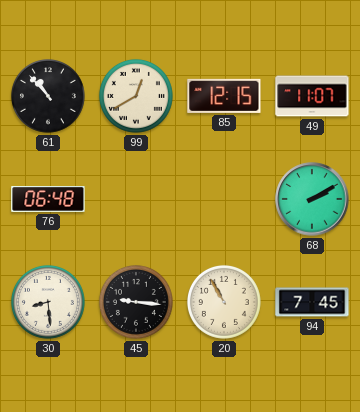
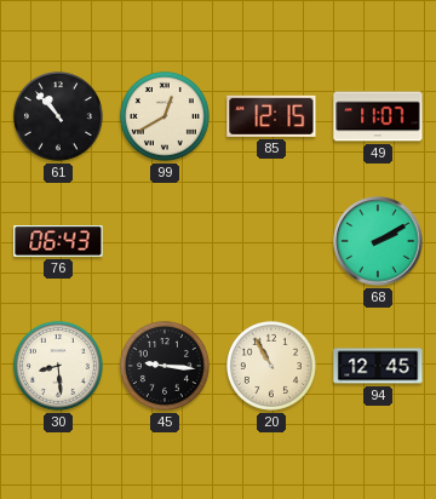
76: 06:48 -> 06:43 (58, 242)
94: 7:45 -> 12:45 (378, 366)
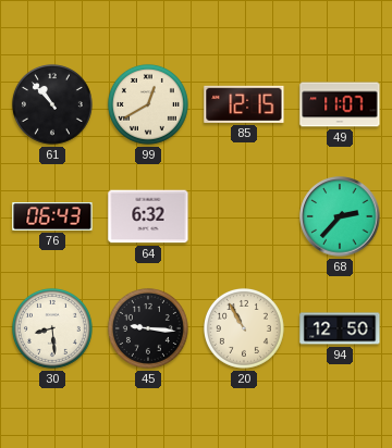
64: none -> 6:32 (148, 216)
68: 2:10 -> 2:37 (340, 216)
94: 12:45 -> 12:50 (340, 328)
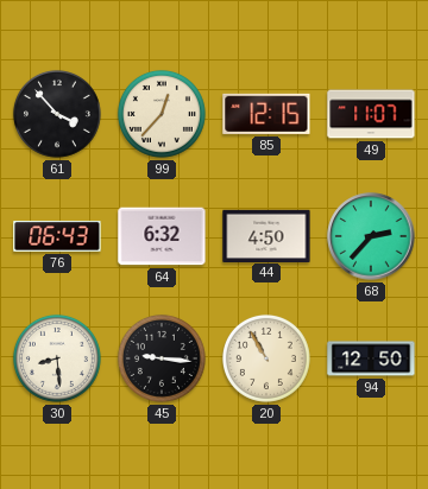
61: 10:53 -> 3:53 (57, 114)
99: 12:40 -> 12:37 (162, 114)
44: none -> 4:50 (266, 235)
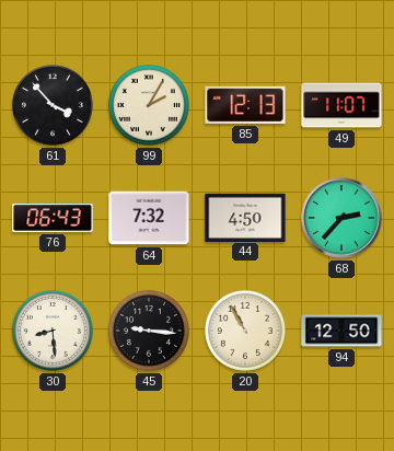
99: 12:37 -> 2:05 (149, 105)
85: 12:15 -> 12:13 (245, 105)
64: 6:32 -> 7:32 (149, 218)
